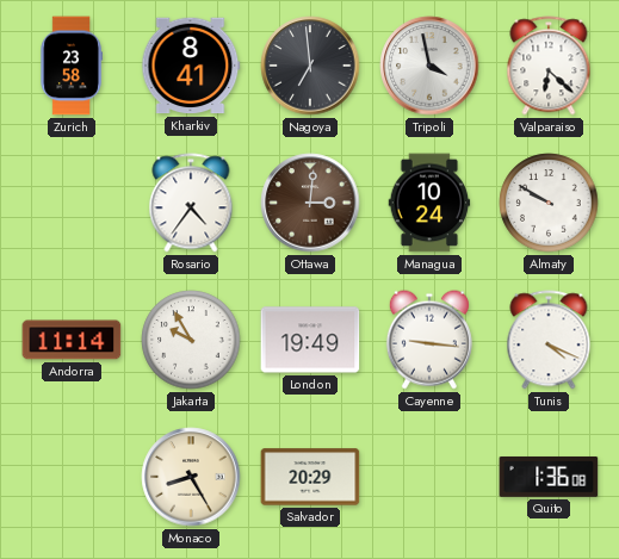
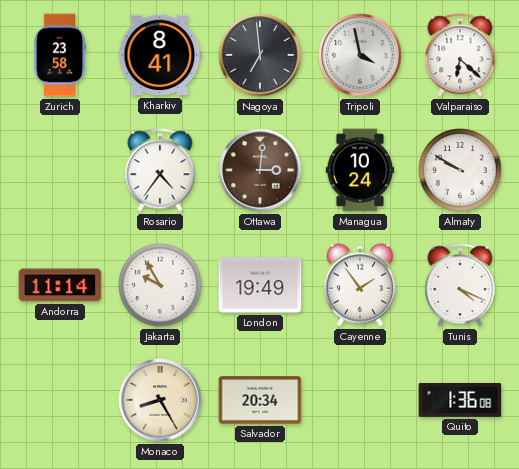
Cayenne: 9:16 -> 1:54 (360, 285)
Salvador: 20:29 -> 20:34 (260, 400)
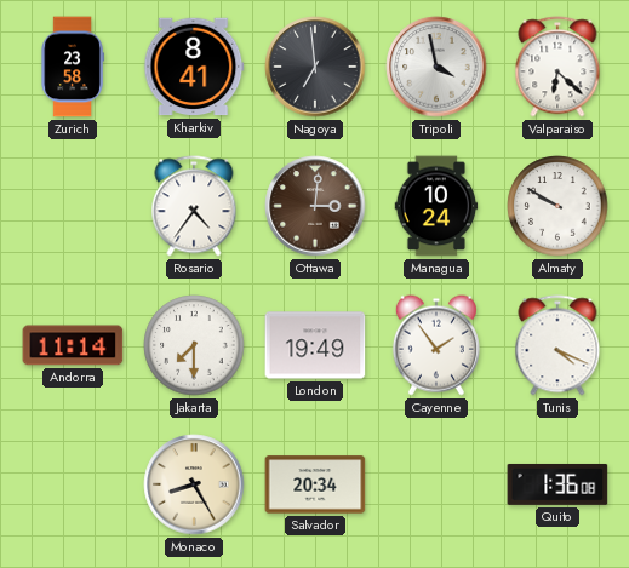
Jakarta: 9:55 -> 7:30 (194, 345)
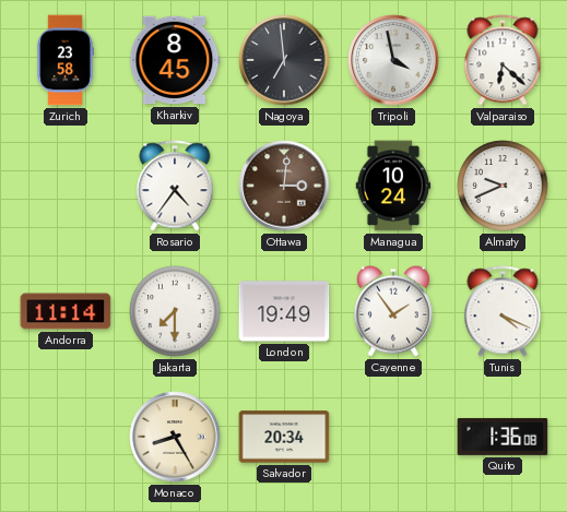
Kharkiv: 8:41 -> 8:45 (175, 60)
Almaty: 9:50 -> 9:41 (503, 186)
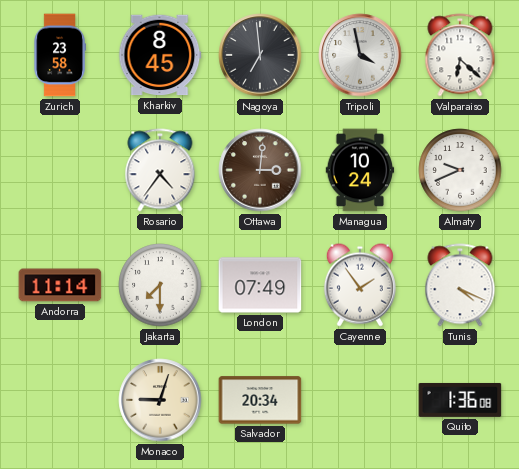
London: 19:49 -> 07:49 (260, 285)
Monaco: 8:25 -> 9:03 (160, 400)
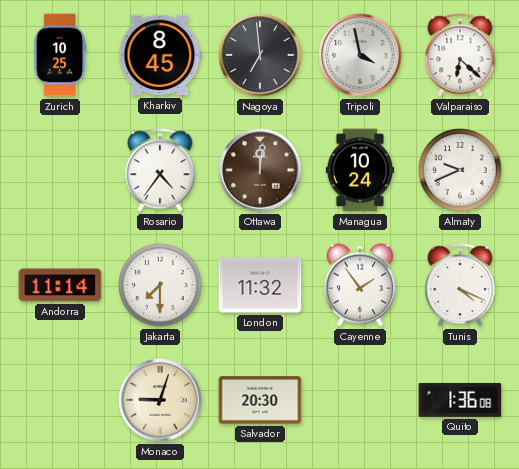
Zurich: 23:58 -> 10:25 (60, 55)
Ottawa: 3:01 -> 12:01 (260, 170)
London: 07:49 -> 11:32 (260, 285)
Salvador: 20:34 -> 20:30 (260, 400)
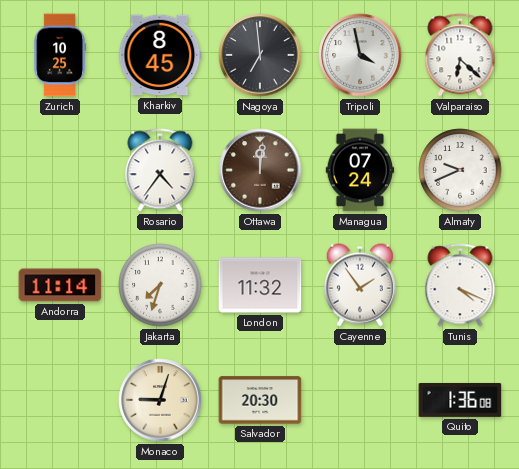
Managua: 10:24 -> 07:24 (360, 170)
Jakarta: 7:30 -> 7:33 (160, 285)
